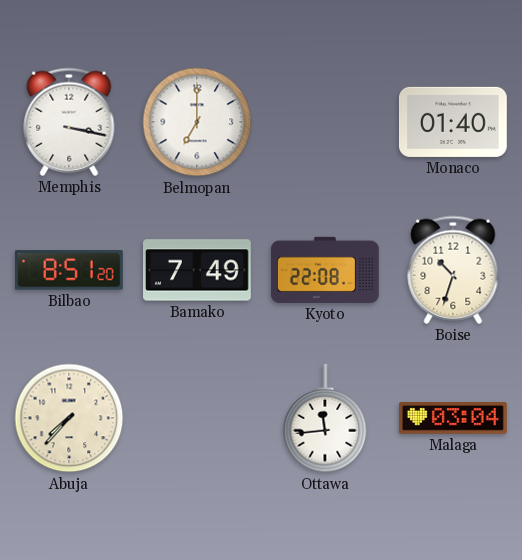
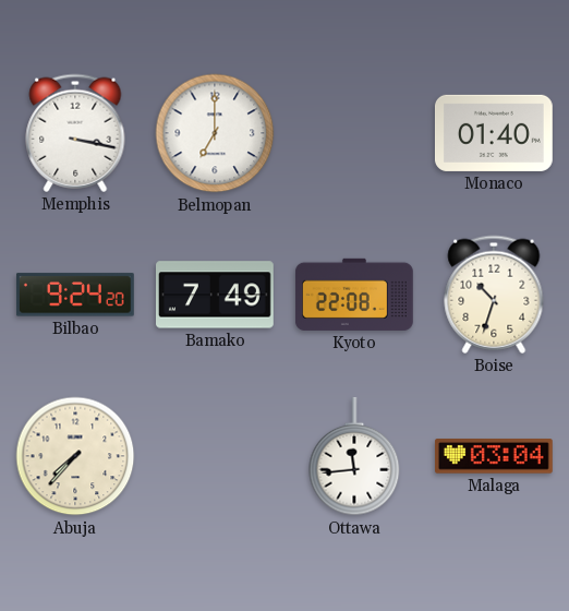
Bilbao: 8:51 -> 9:24 (75, 295)
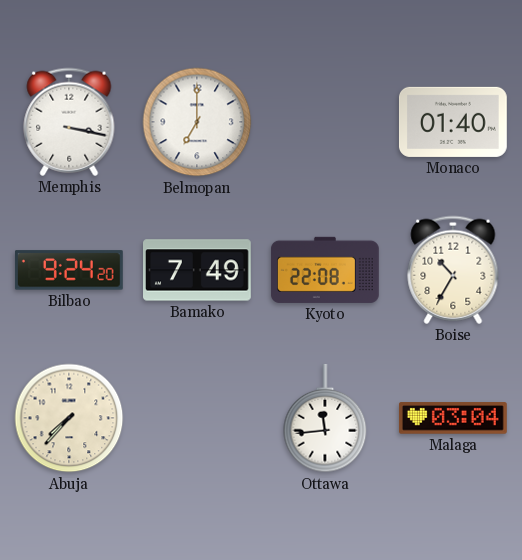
Boise: 10:33 -> 10:35 (453, 270)
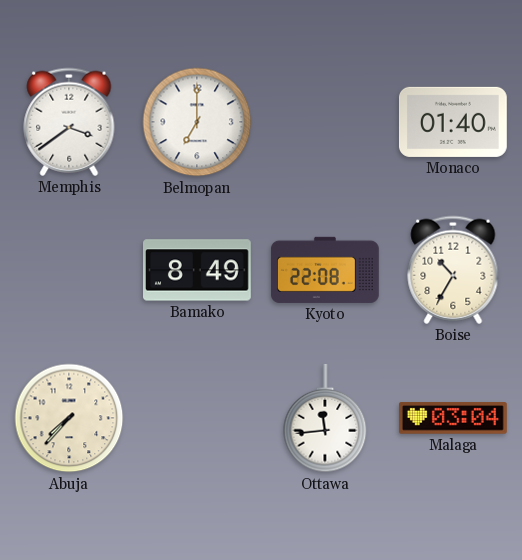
Memphis: 3:17 -> 3:39 (69, 122)
Bilbao: 9:24 -> none (69, 270)
Bamako: 7:49 -> 8:49 (198, 270)
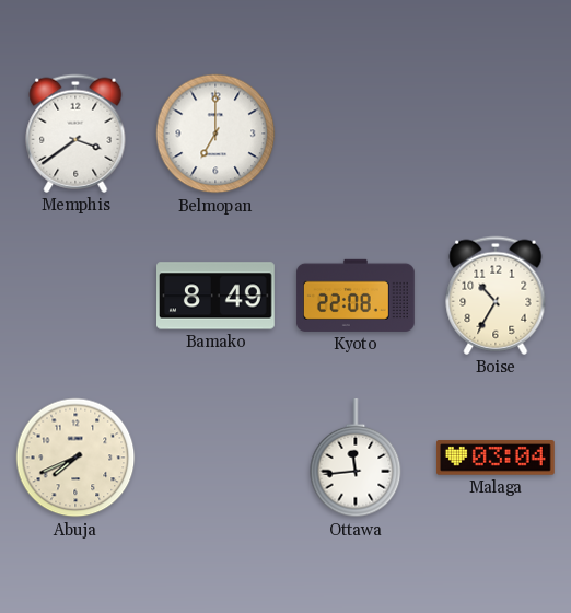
Monaco: 01:40 -> none (453, 122)
Abuja: 7:37 -> 7:41 (75, 458)
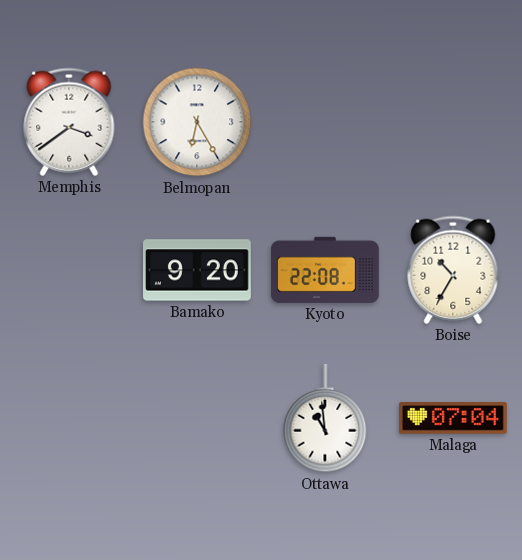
Belmopan: 7:00 -> 6:25 (197, 122)
Bamako: 8:49 -> 9:20 (198, 270)
Abuja: 7:41 -> none (75, 458)
Ottawa: 11:44 -> 10:59 (325, 419)
Malaga: 03:04 -> 07:04 (453, 418)
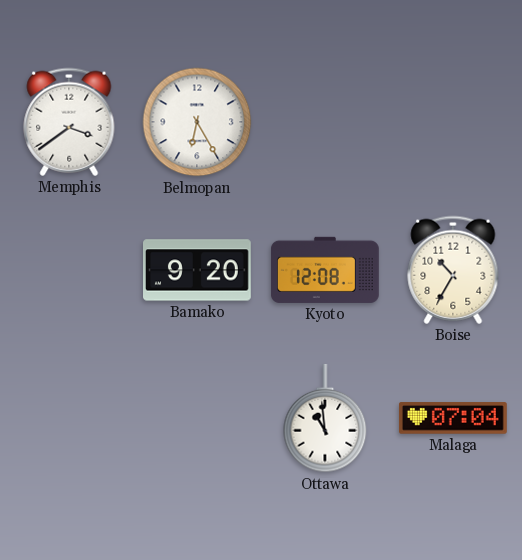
Kyoto: 22:08 -> 12:08 (325, 270)
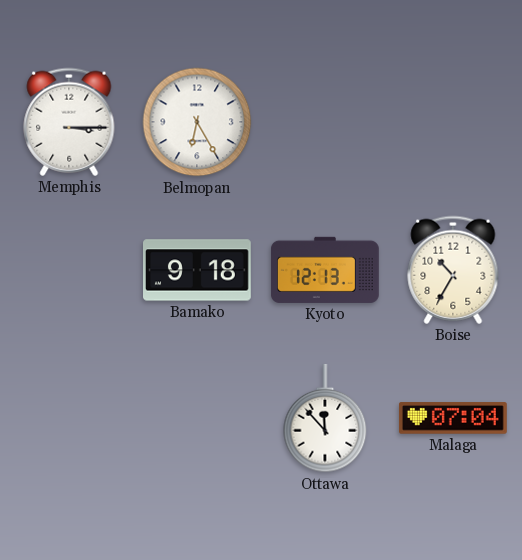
Memphis: 3:39 -> 3:15 (69, 122)
Bamako: 9:20 -> 9:18 (198, 270)
Kyoto: 12:08 -> 12:13 (325, 270)
Ottawa: 10:59 -> 11:53 (325, 419)
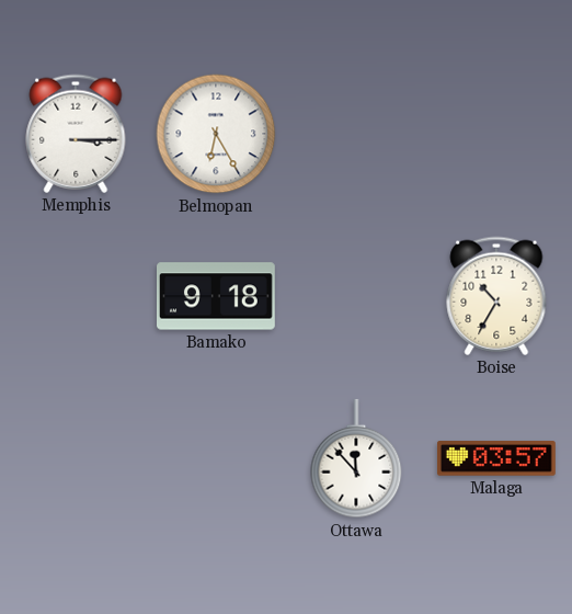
Kyoto: 12:13 -> none (325, 270)
Malaga: 07:04 -> 03:57 (496, 458)
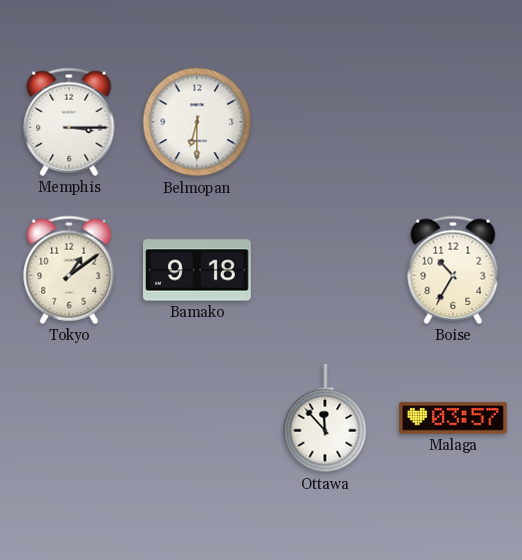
Belmopan: 6:25 -> 6:30 (197, 122)
Tokyo: none -> 1:09 (69, 270)
